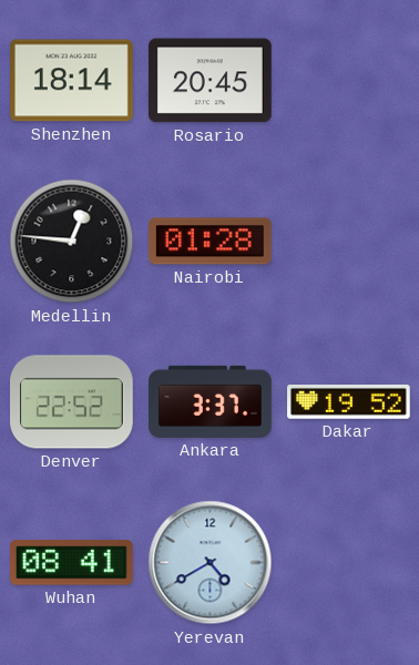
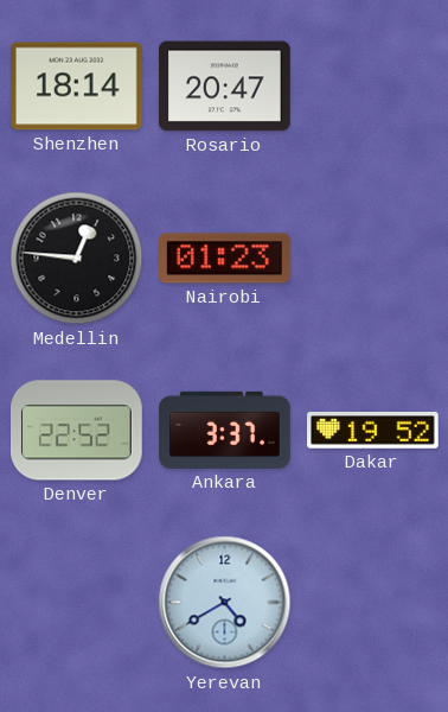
Rosario: 20:45 -> 20:47 (225, 87)
Nairobi: 01:28 -> 01:23 (225, 259)
Wuhan: 08:41 -> none (72, 563)
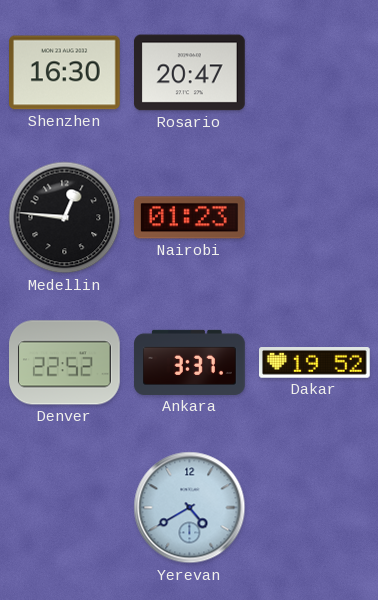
Shenzhen: 18:14 -> 16:30 (65, 73)
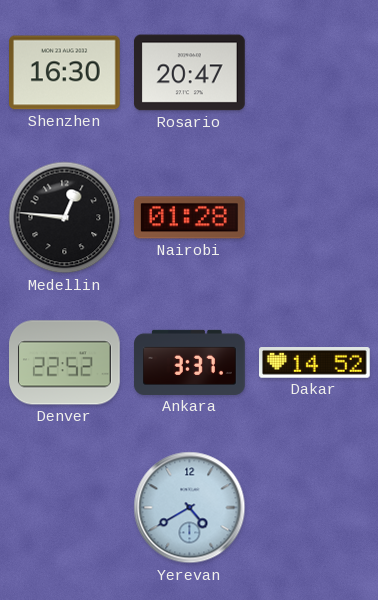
Nairobi: 01:23 -> 01:28 (190, 218)
Dakar: 19:52 -> 14:52 (315, 363)
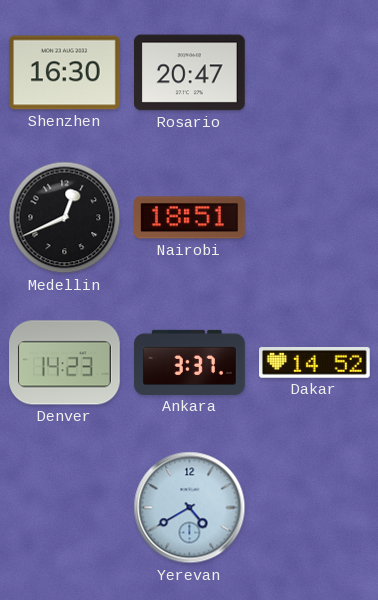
Medellin: 12:46 -> 12:41 (65, 218)
Nairobi: 01:28 -> 18:51 (190, 218)
Denver: 22:52 -> 14:23 (65, 363)
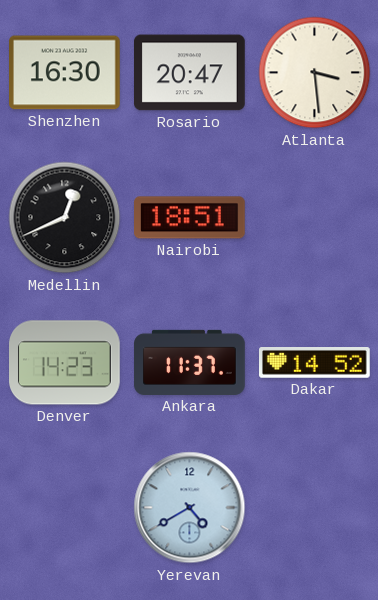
Atlanta: none -> 3:29 (315, 73)
Ankara: 3:37 -> 11:37 (190, 362)
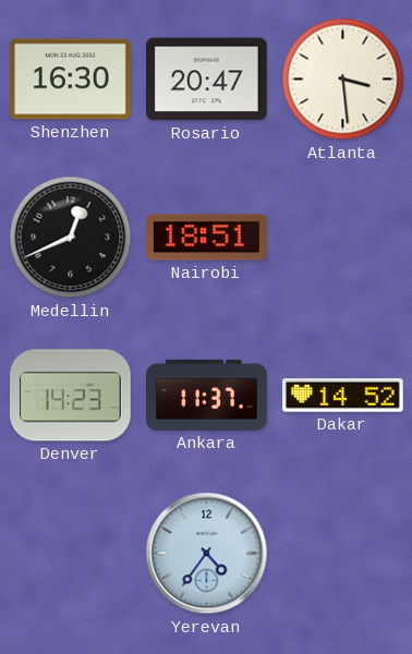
Yerevan: 4:40 -> 4:36 (207, 554)
